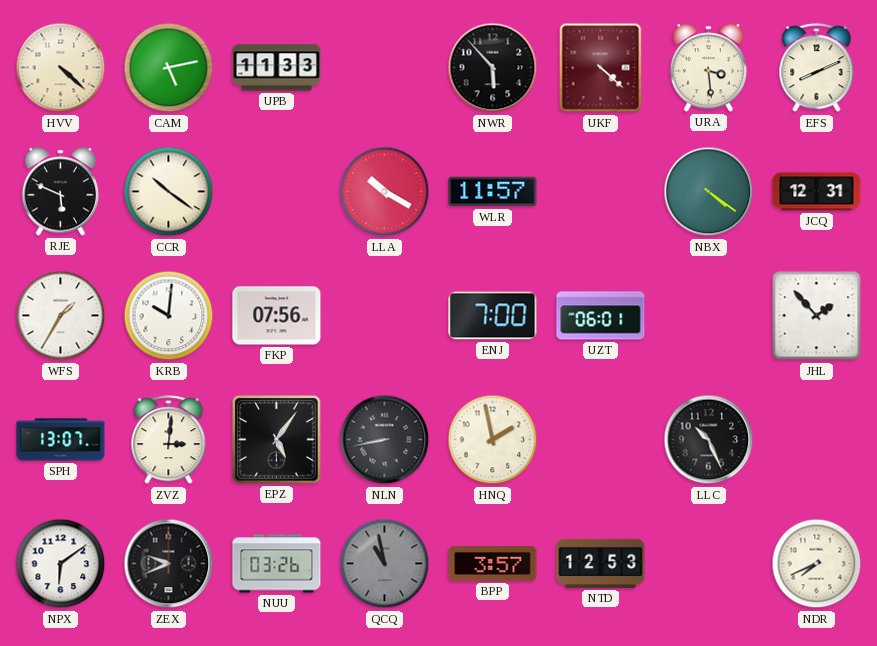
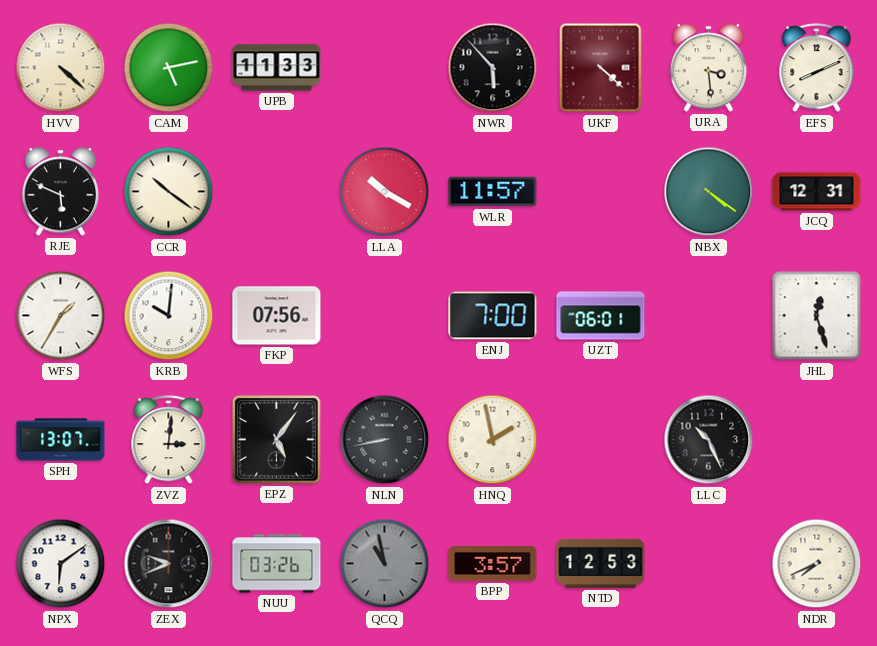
JHL: 1:53 -> 12:27 (817, 316)
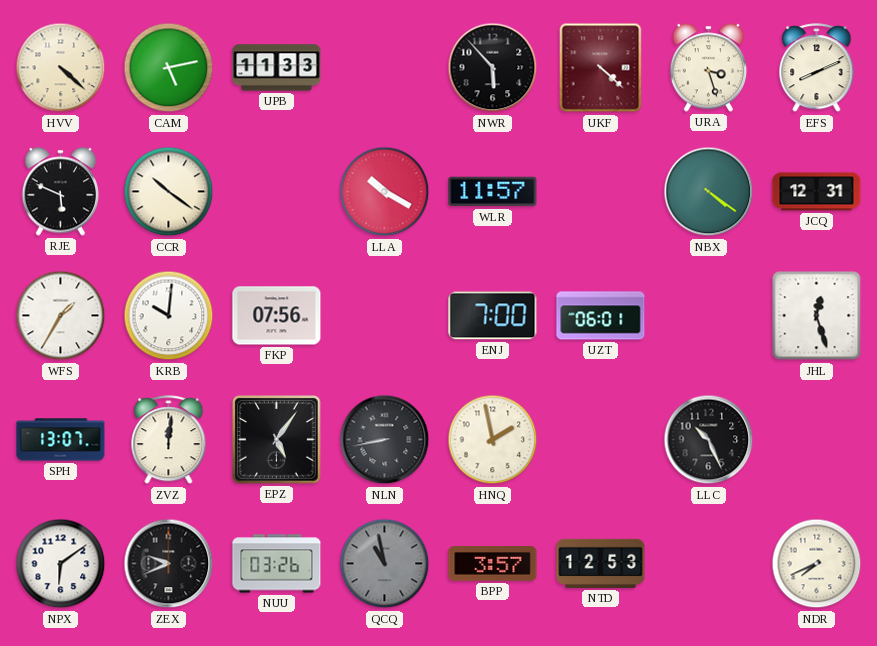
URA: 3:29 -> 3:27 (708, 68)
ZVZ: 3:01 -> 12:01 (169, 440)
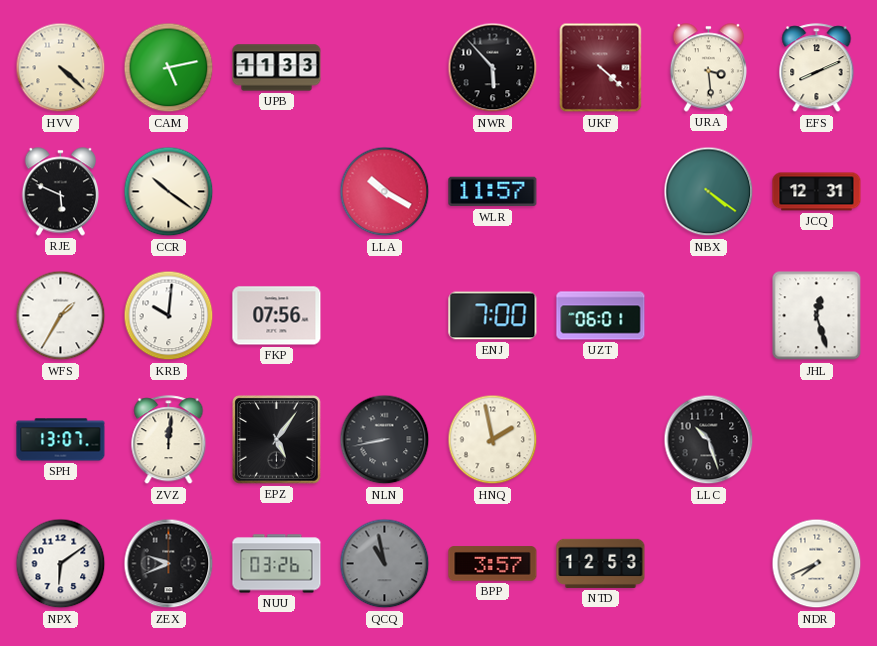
URA: 3:27 -> 3:29 (708, 68)
LLC: 10:26 -> 10:27 (709, 440)
